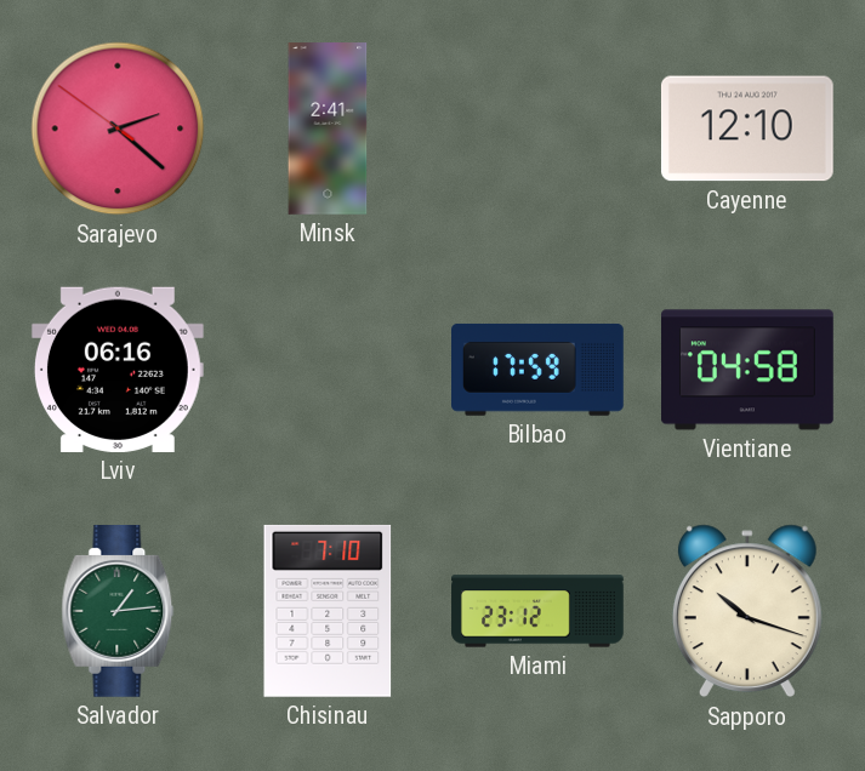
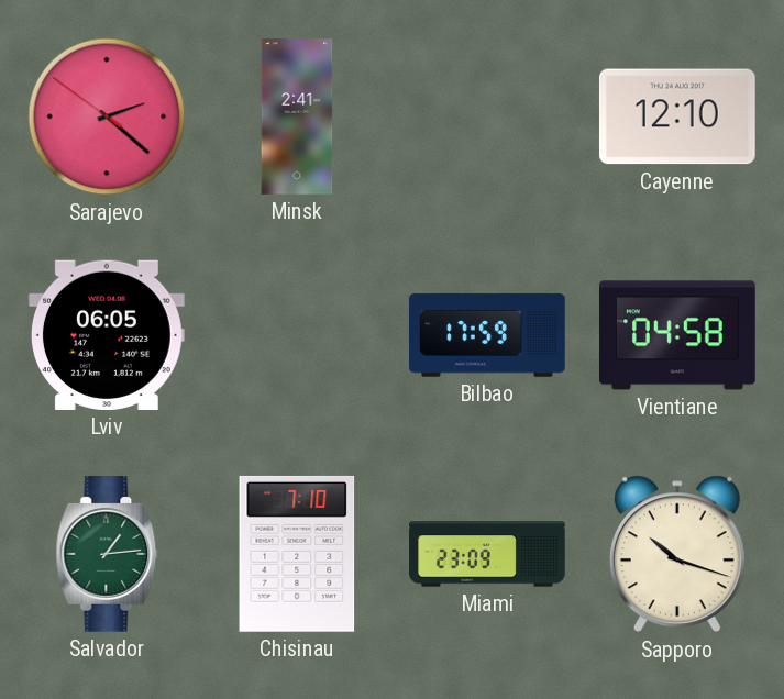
Lviv: 06:16 -> 06:05 (107, 335)
Miami: 23:12 -> 23:09 (487, 554)
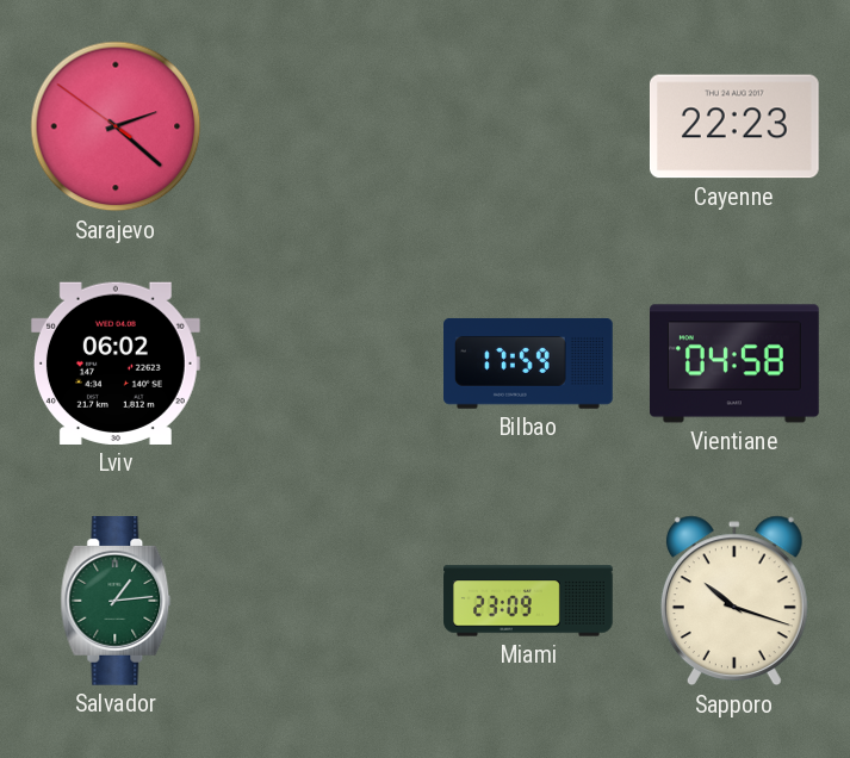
Minsk: 2:41 -> none (297, 116)
Cayenne: 12:10 -> 22:23 (734, 126)
Lviv: 06:05 -> 06:02 (116, 364)
Chisinau: 7:10 -> none (297, 554)
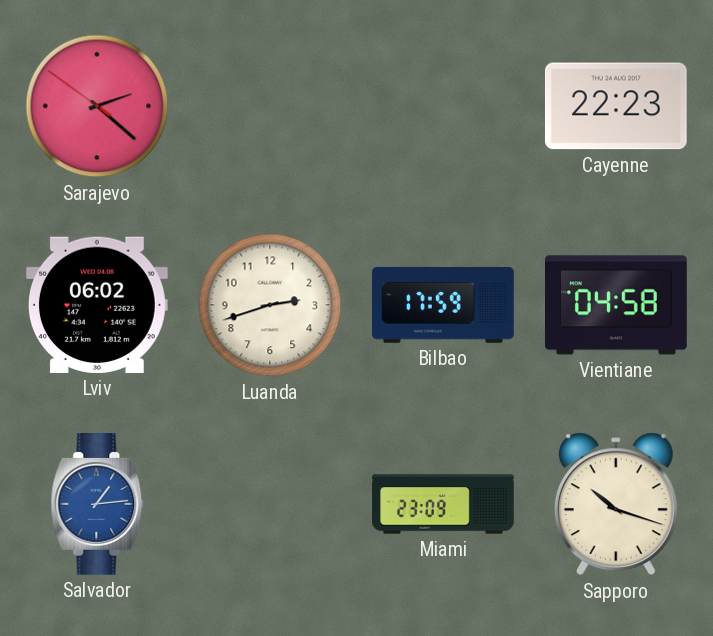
Luanda: none -> 2:42 (270, 305)
Salvador dial: green -> blue (97, 505)
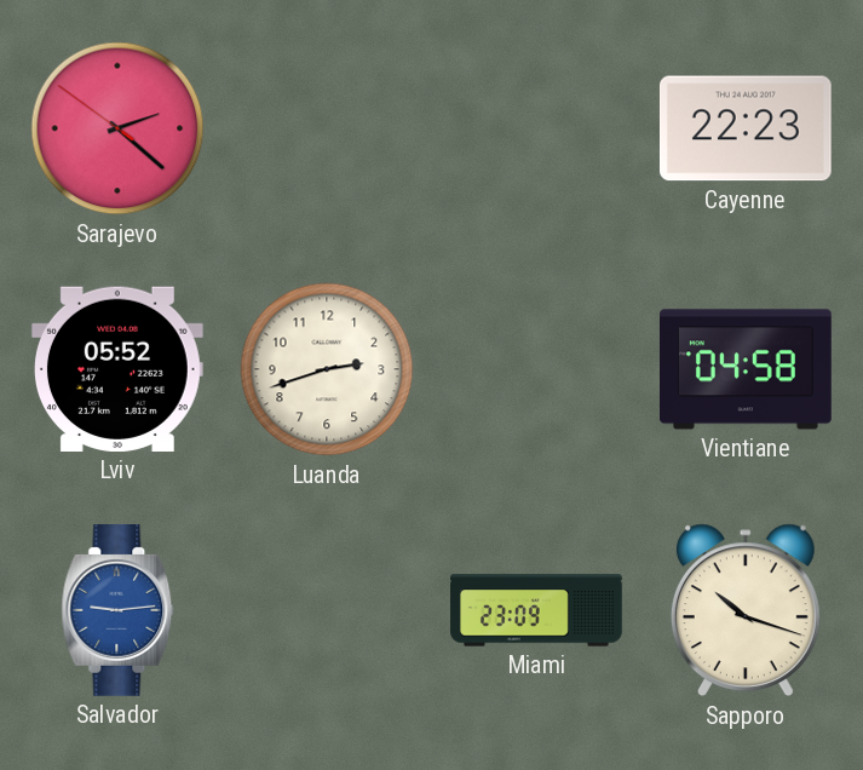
Lviv: 06:02 -> 05:52 (117, 369)
Bilbao: 17:59 -> none (444, 305)
Salvador: 1:14 -> 9:14 (117, 611)
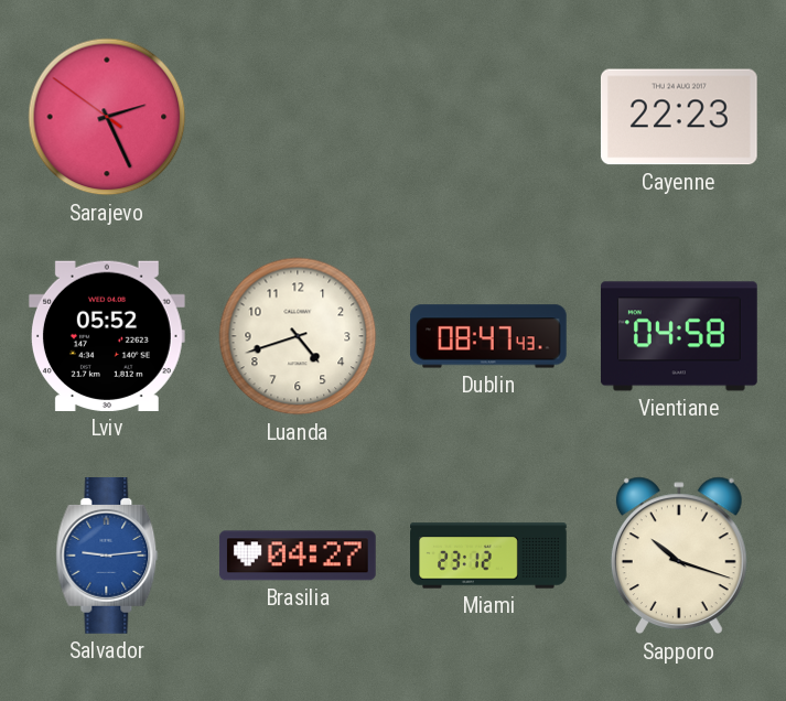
Sarajevo: 2:21 -> 2:25 (107, 117)
Luanda: 2:42 -> 4:42 (298, 336)
Dublin: none -> 08:47 (489, 336)
Brasilia: none -> 04:27 (298, 556)
Miami: 23:09 -> 23:12 (488, 556)
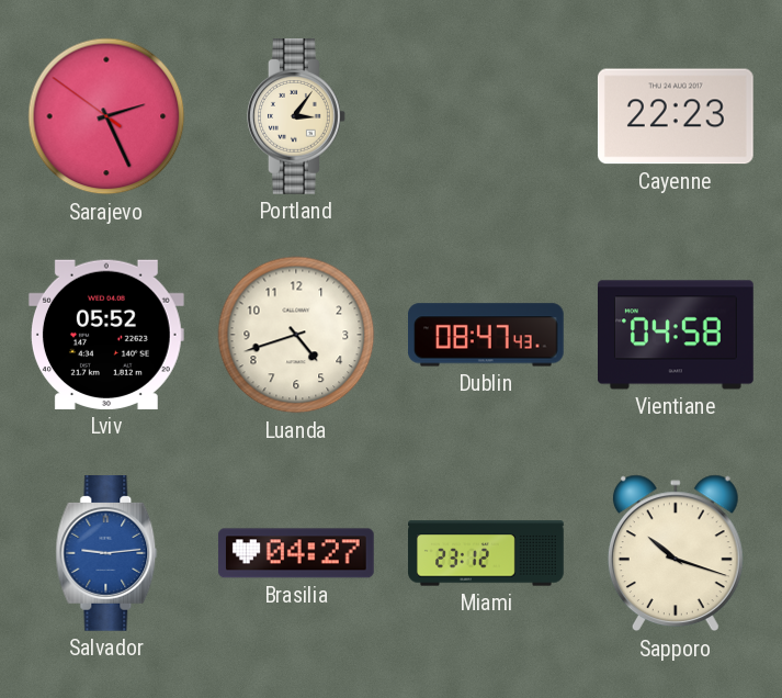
Portland: none -> 3:06 (297, 117)
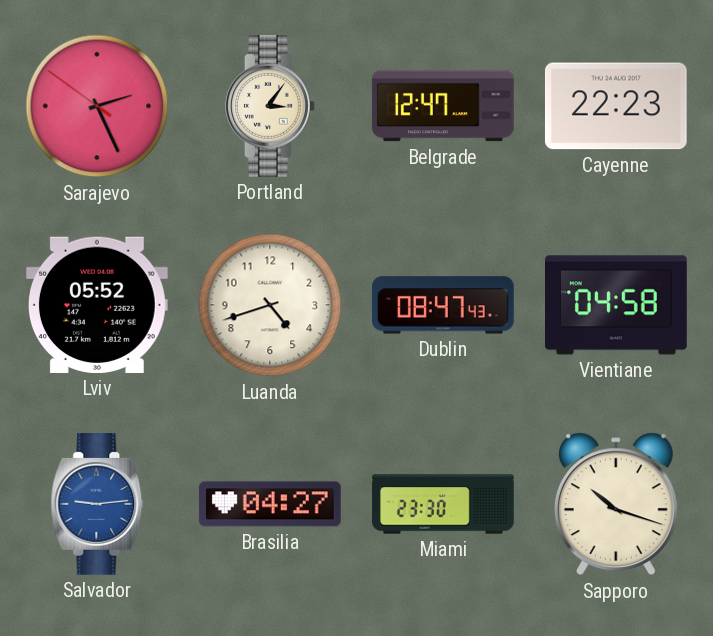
Belgrade: none -> 12:47 (443, 106)
Miami: 23:12 -> 23:30 (443, 504)
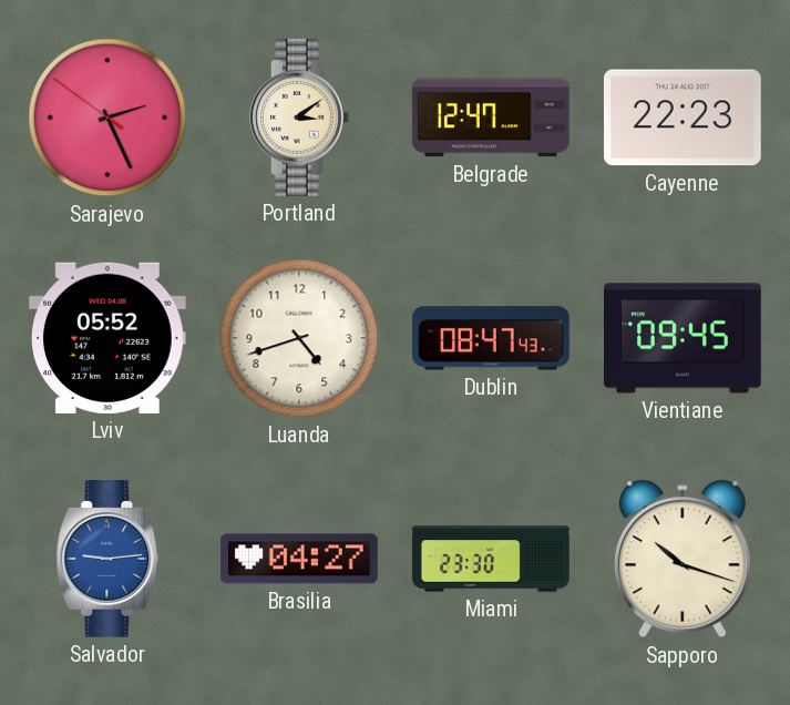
Portland: 3:06 -> 3:09 (300, 119)
Vientiane: 04:58 -> 09:45 (684, 338)
